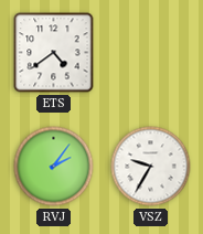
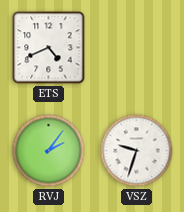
ETS: 4:39 -> 4:41 (49, 48)
VSZ: 9:35 -> 9:33 (137, 151)
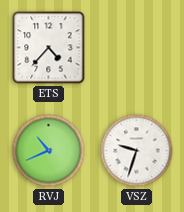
ETS: 4:41 -> 4:37 (49, 48)
RVJ: 2:06 -> 10:41 (49, 151)
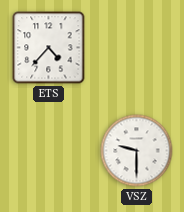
RVJ: 10:41 -> none (49, 151)
VSZ: 9:33 -> 9:30 (137, 151)
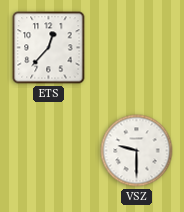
ETS: 4:37 -> 12:37 (49, 48)
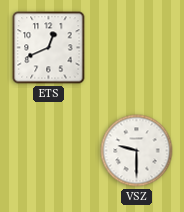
ETS: 12:37 -> 12:41 (49, 48)
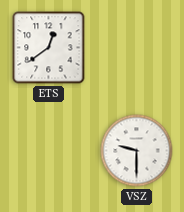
ETS: 12:41 -> 12:39 (49, 48)
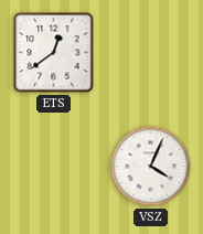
VSZ: 9:30 -> 4:04 (151, 167)
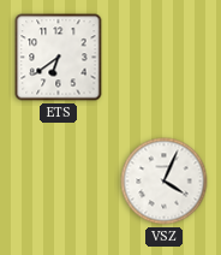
ETS: 12:39 -> 6:39 (59, 58)
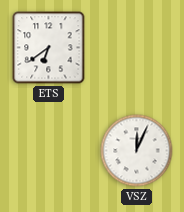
VSZ: 4:04 -> 12:04 (137, 151)
